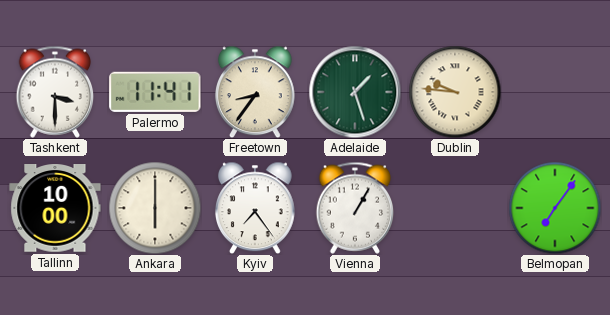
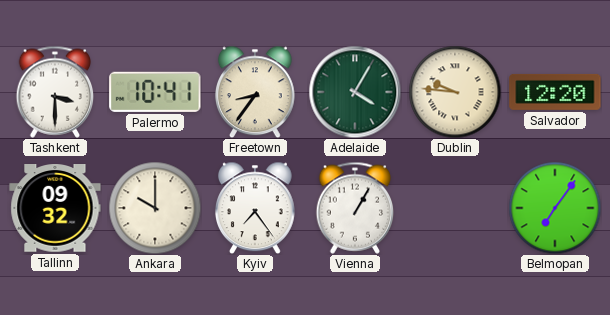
Palermo: 11:41 -> 10:41 (155, 92)
Adelaide: 1:27 -> 4:05 (355, 92)
Salvador: none -> 12:20 (555, 92)
Tallinn: 10:00 -> 09:32 (55, 208)
Ankara: 6:00 -> 10:00 (155, 208)
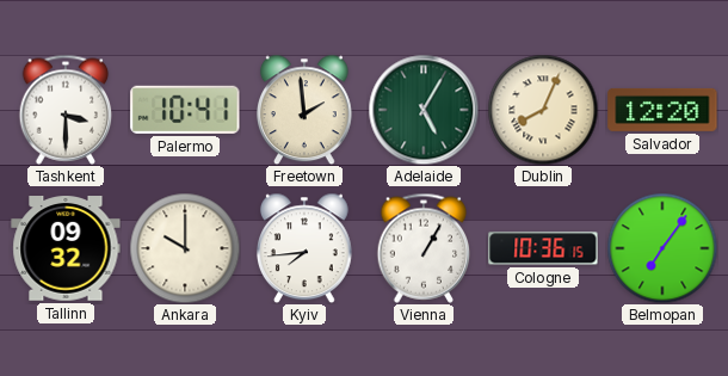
Freetown: 8:36 -> 1:59 (304, 110)
Adelaide: 4:05 -> 5:05 (424, 110)
Dublin: 9:46 -> 8:04 (543, 110)
Kyiv: 7:24 -> 7:44 (304, 248)
Cologne: none -> 10:36 (543, 248)
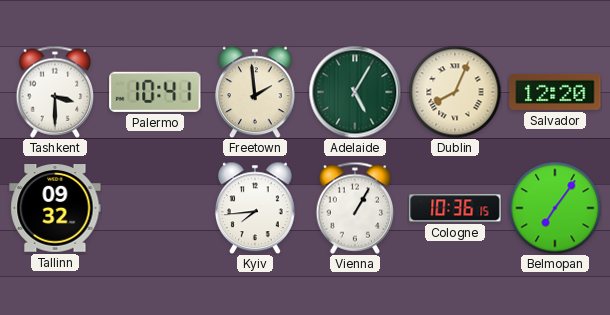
Ankara: 10:00 -> none (185, 248)
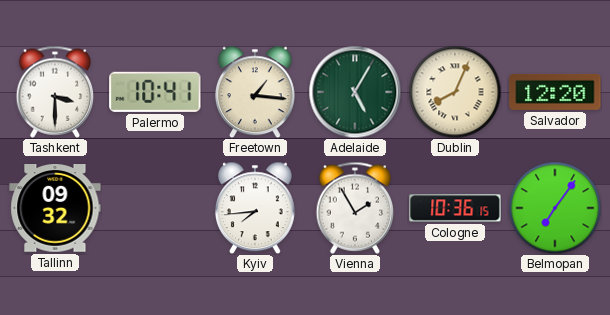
Freetown: 1:59 -> 1:16 (255, 92)
Vienna: 1:05 -> 1:55 (355, 208)
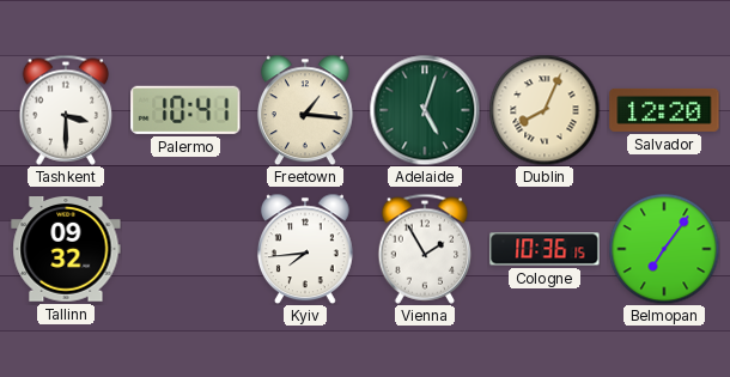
Adelaide: 5:05 -> 5:03 (425, 110)
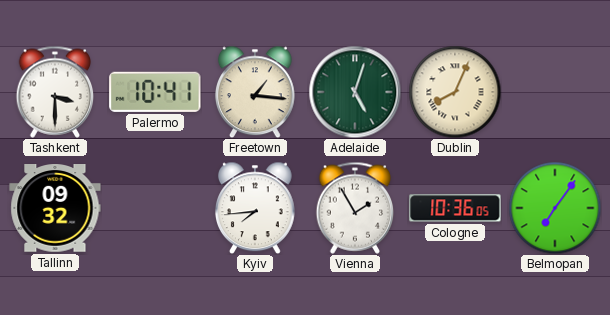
Salvador: 12:20 -> none (664, 110)
Cologne: 10:36:15 -> 10:36:05 (455, 208)
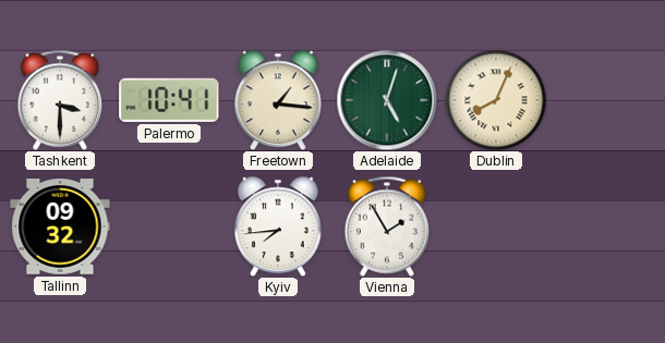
Cologne: 10:36 -> none (455, 208)
Belmopan: 7:06 -> none (555, 208)
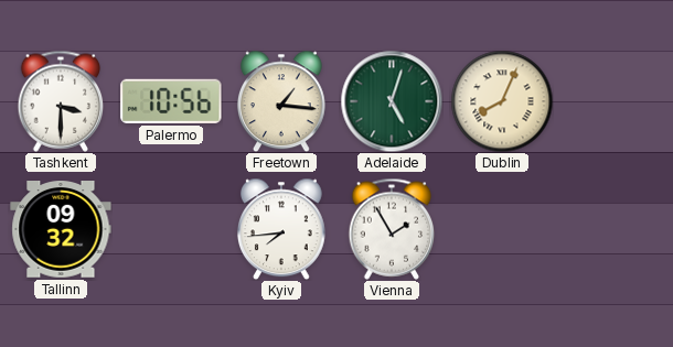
Palermo: 10:41 -> 10:56 (171, 101)
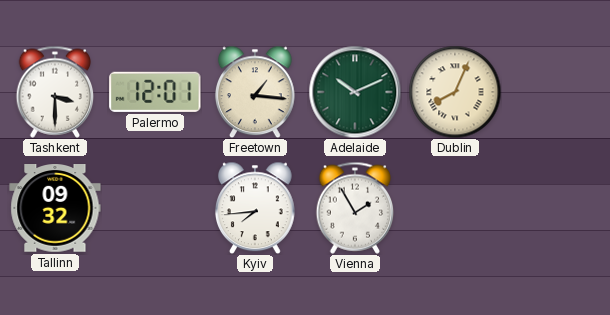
Palermo: 10:56 -> 12:01 (155, 92)
Adelaide: 5:03 -> 10:11 (355, 92)
